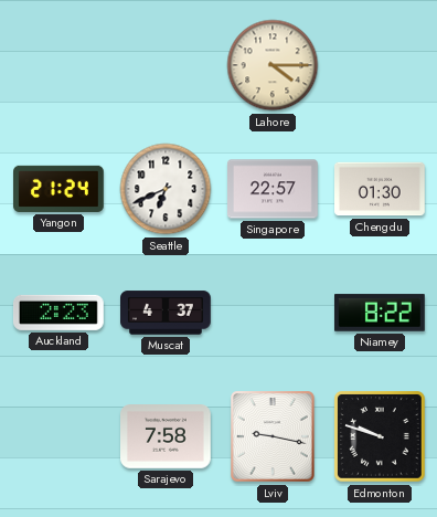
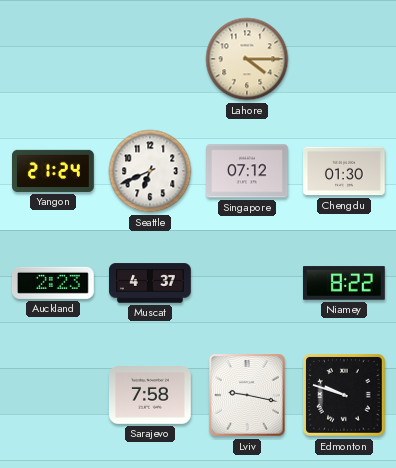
Singapore: 22:57 -> 07:12 (248, 171)
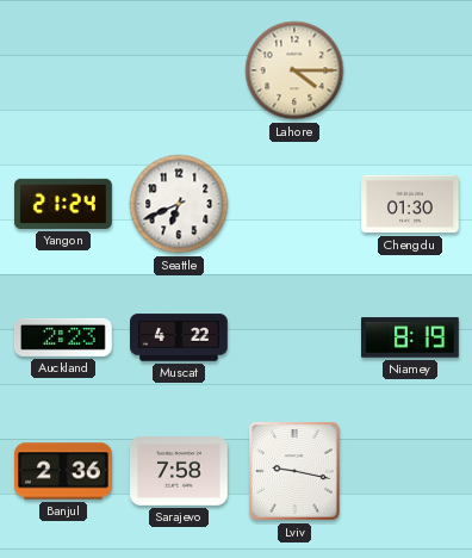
Singapore: 07:12 -> none (248, 171)
Muscat: 4:37 -> 4:22 (180, 337)
Niamey: 8:22 -> 8:19 (411, 337)
Banjul: none -> 2:36 (64, 471)
Edmonton: 9:48 -> none (344, 395)
